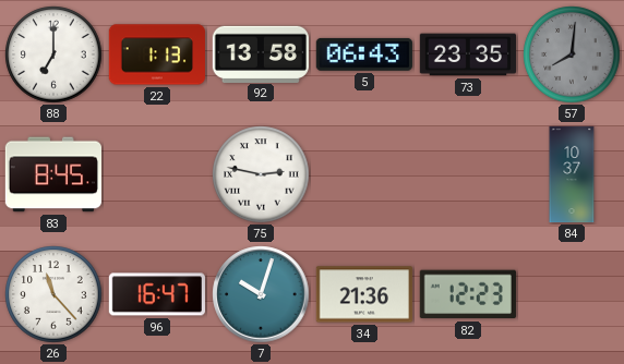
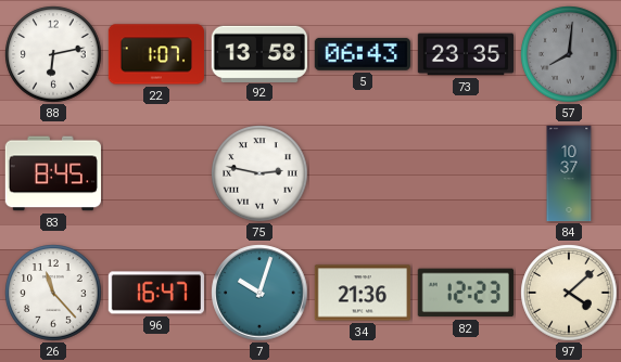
88: 7:00 -> 6:13 (53, 54)
22: 1:13 -> 1:07 (155, 54)
97: none -> 4:08 (569, 293)
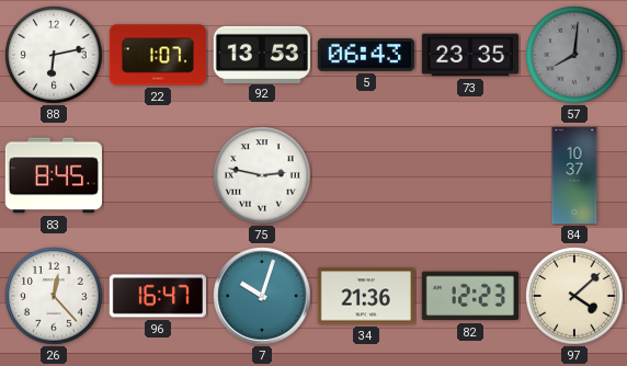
92: 13:58 -> 13:53 (262, 54)
26: 11:23 -> 12:23 (54, 296)
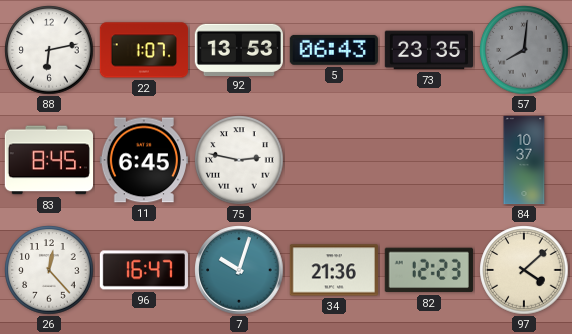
11: none -> 6:45 (144, 160)
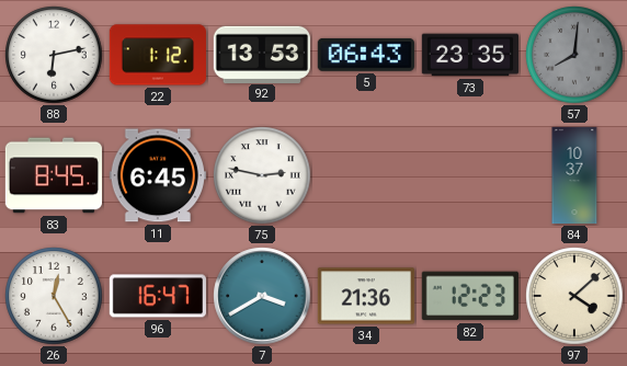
22: 1:07 -> 1:12 (157, 55)
26: 12:23 -> 12:25 (54, 296)
7: 10:03 -> 3:40 (262, 296)
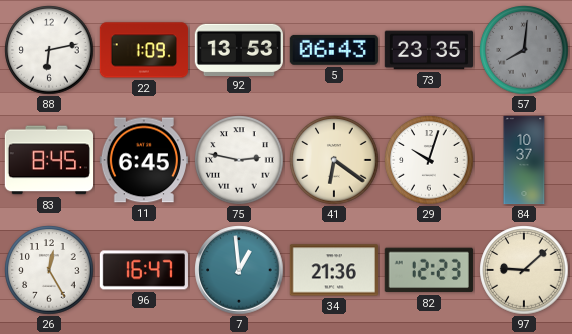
22: 1:12 -> 1:09 (143, 50)
41: none -> 6:21 (334, 160)
29: none -> 10:03 (429, 160)
7: 3:40 -> 12:59 (239, 270)
97: 4:08 -> 9:08 (524, 270)
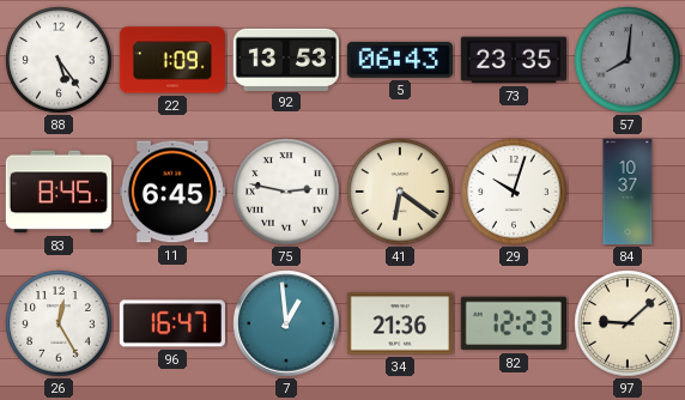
88: 6:13 -> 5:24 (59, 60)
